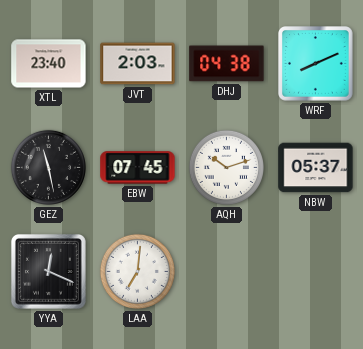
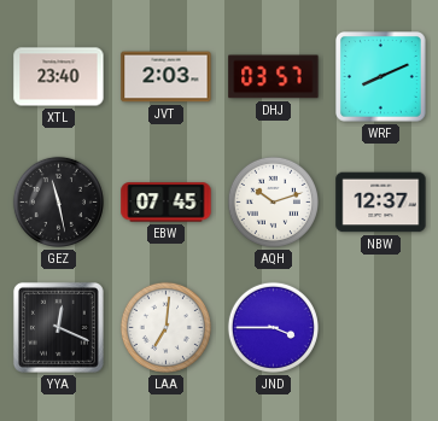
DHJ: 04:38 -> 03:57 (274, 77)
NBW: 05:37 -> 12:37 (381, 203)
JND: none -> 3:45 (273, 327)
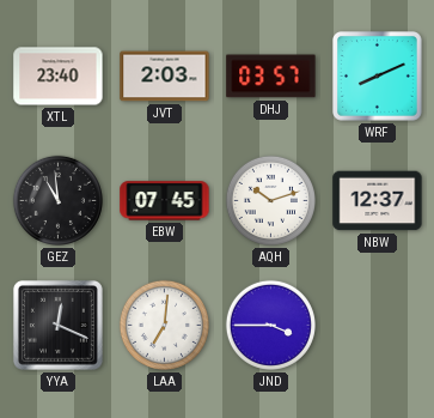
GEZ: 11:28 -> 10:59 (57, 200)
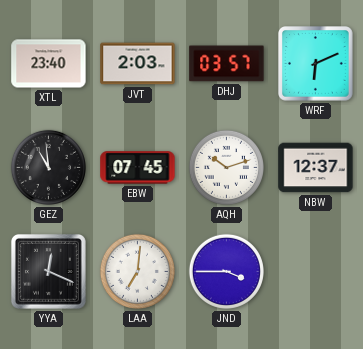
WRF: 8:11 -> 6:11 (316, 64)
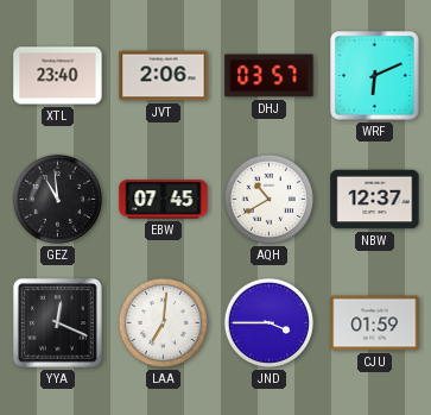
JVT: 2:03 -> 2:06 (164, 76)
AQH: 10:12 -> 10:40 (268, 199)
CJU: none -> 01:59 (375, 323)
